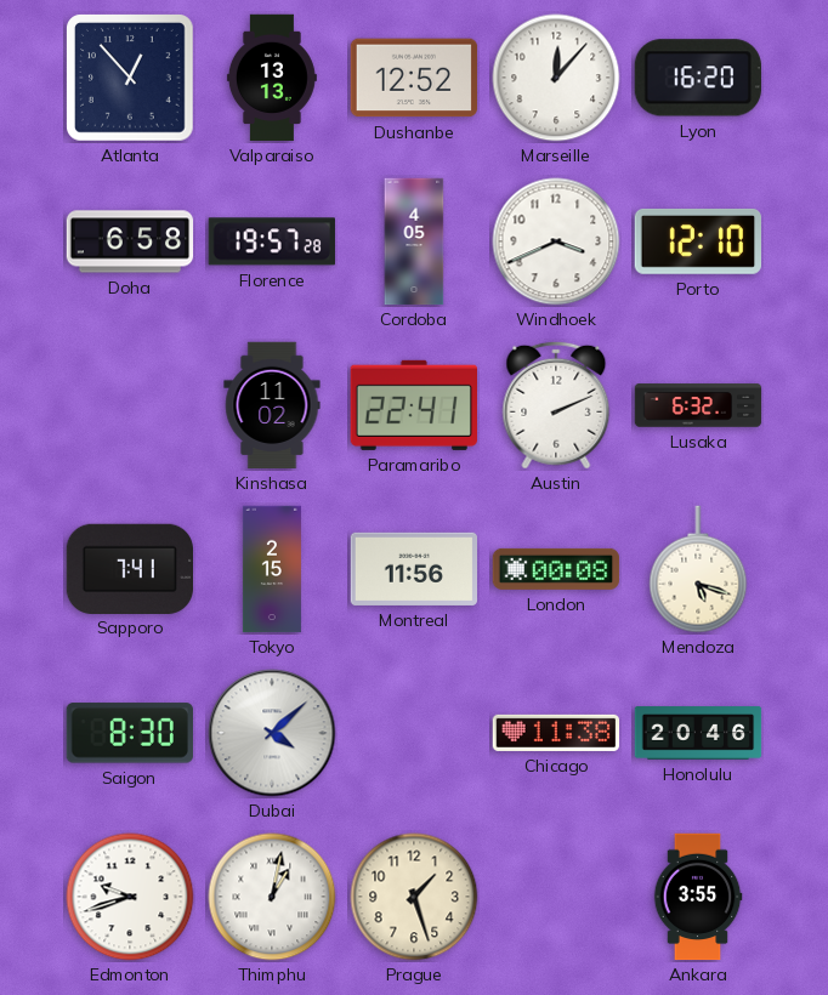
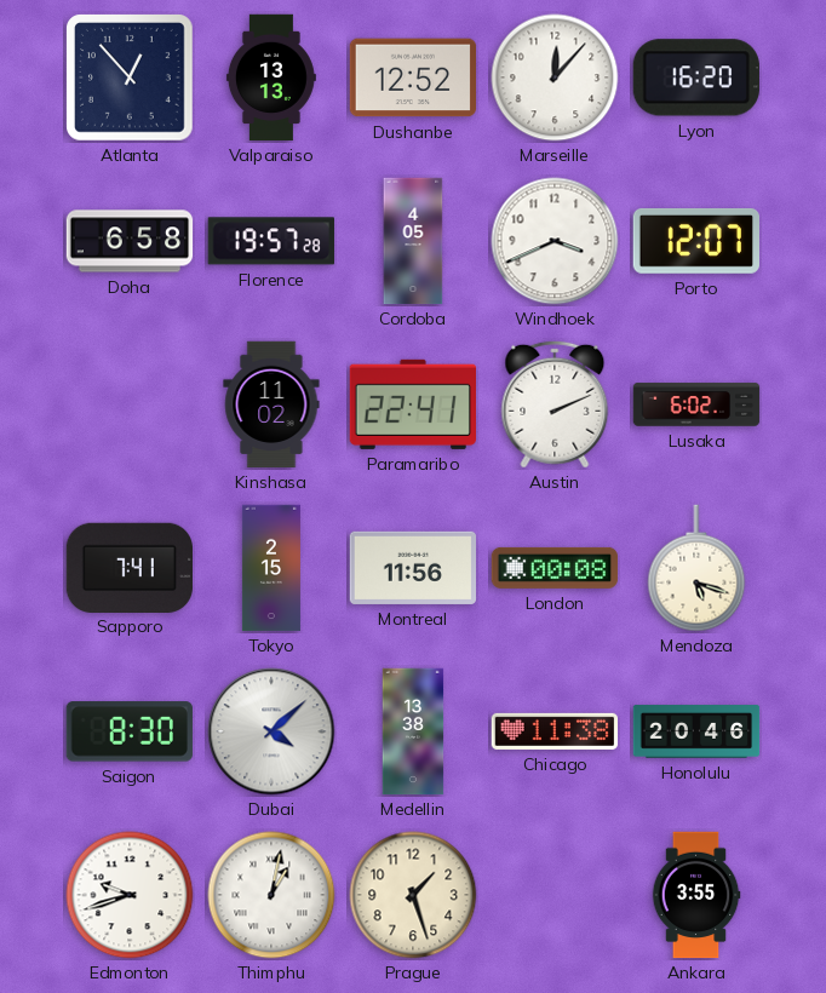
Porto: 12:10 -> 12:07 (695, 241)
Lusaka: 6:32 -> 6:02 (696, 404)
Medellin: none -> 13:38 (413, 731)
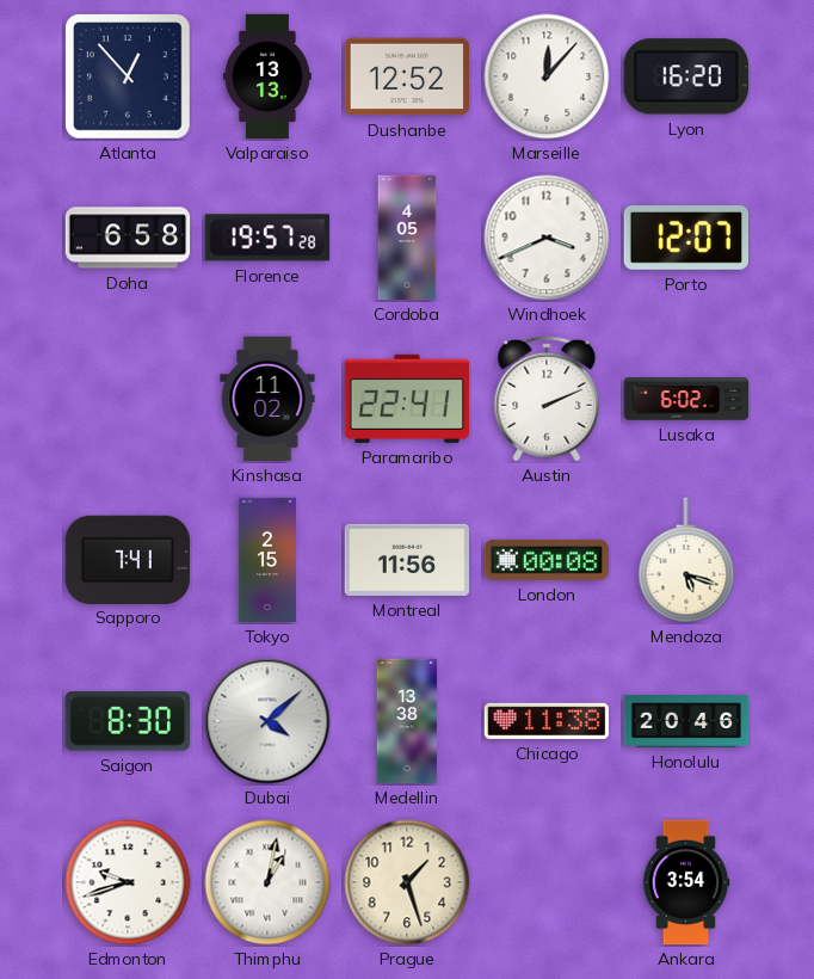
Ankara: 3:55 -> 3:54 (686, 882)
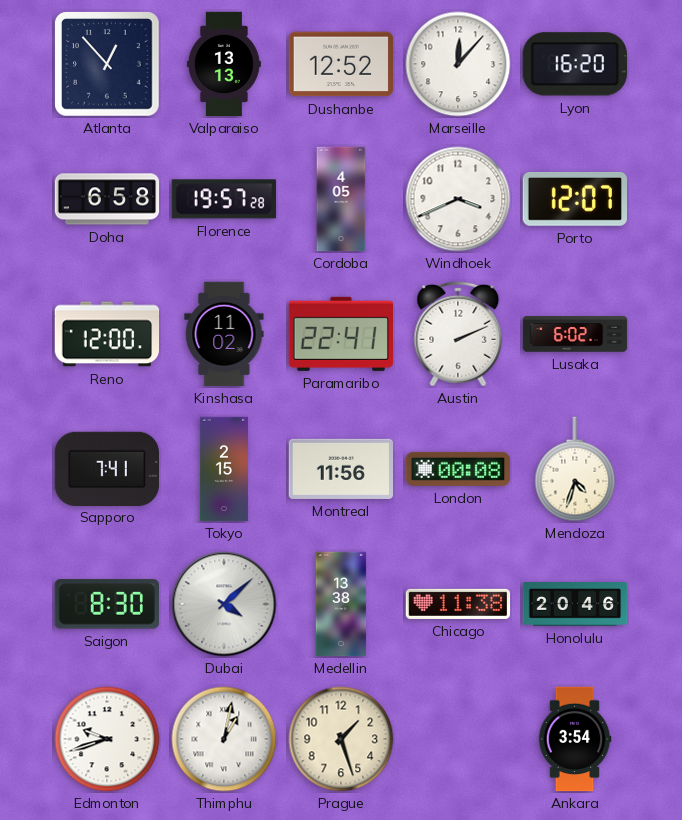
Reno: none -> 12:00 (107, 334)
Mendoza: 5:18 -> 4:33 (575, 469)
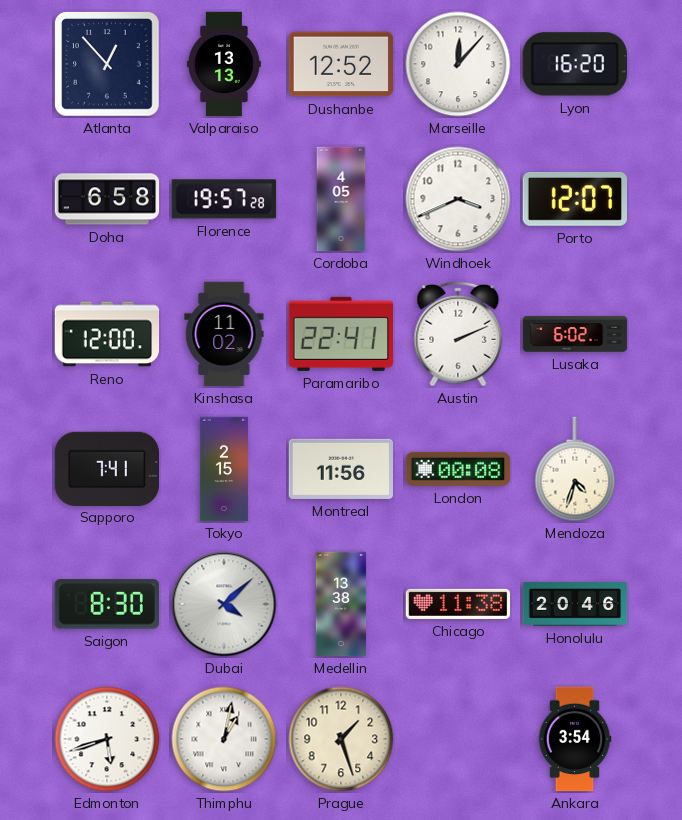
Edmonton: 9:42 -> 5:42 (107, 739)
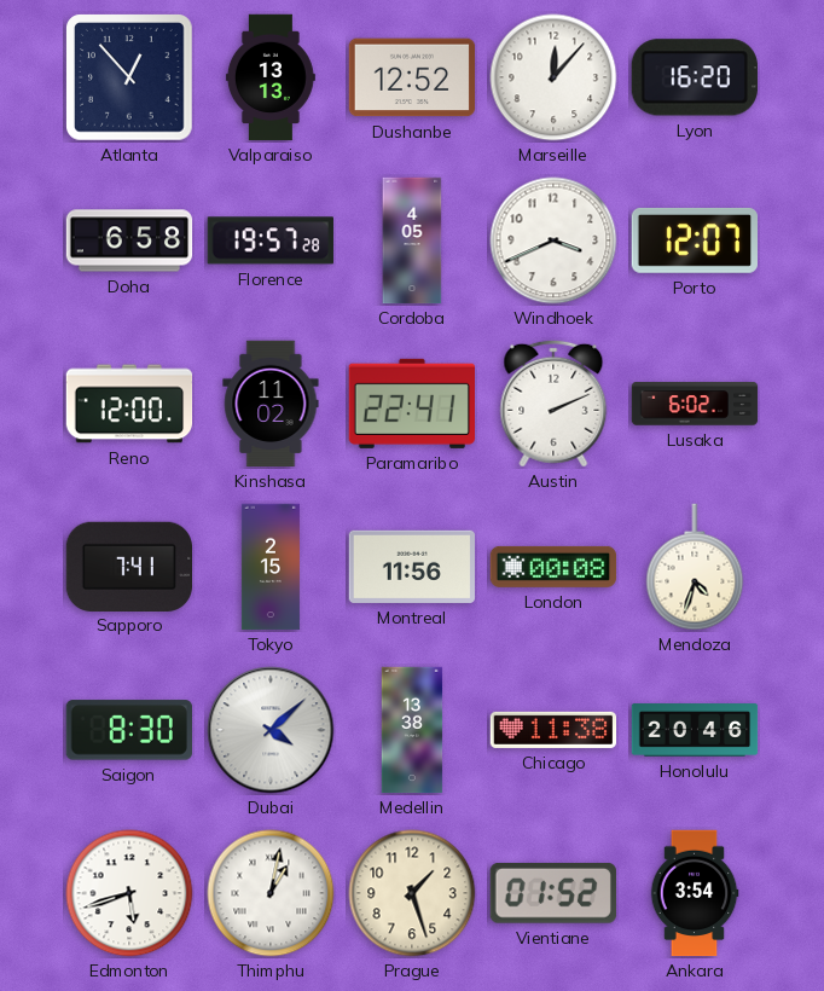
Vientiane: none -> 01:52 (553, 893)
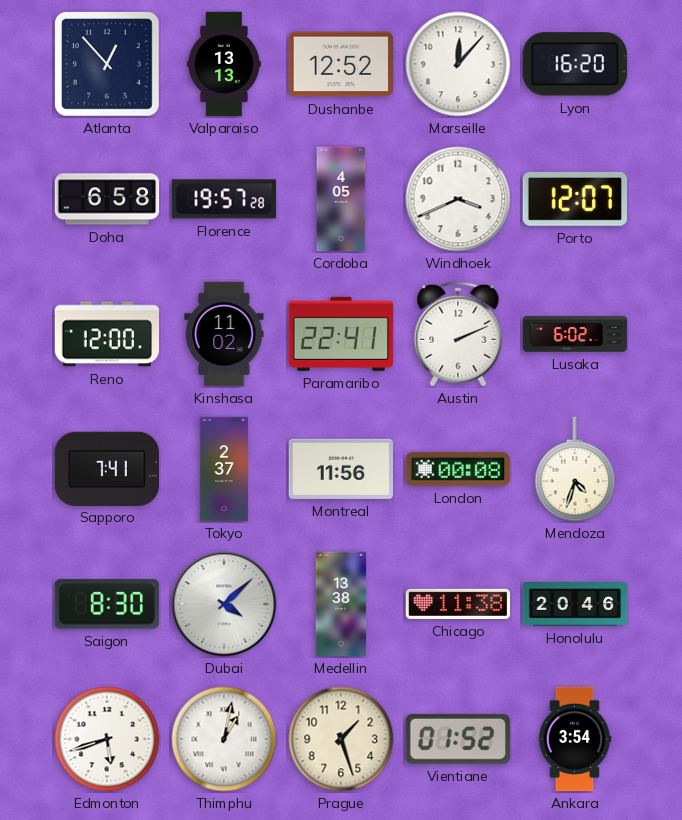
Tokyo: 2:15 -> 2:37 (224, 469)
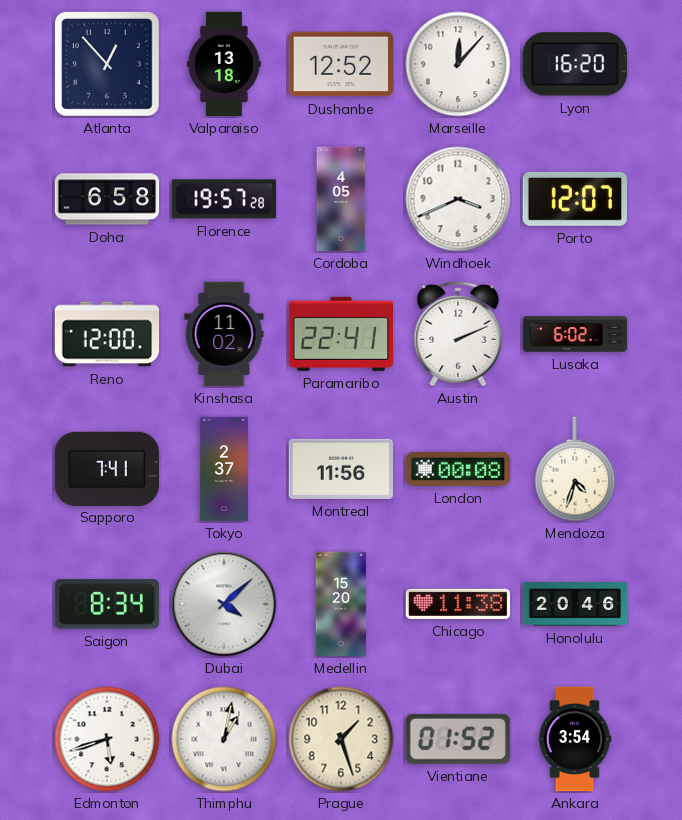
Valparaiso: 13:13 -> 13:18 (224, 64)
Saigon: 8:30 -> 8:34 (107, 604)
Medellin: 13:38 -> 15:20 (341, 604)
